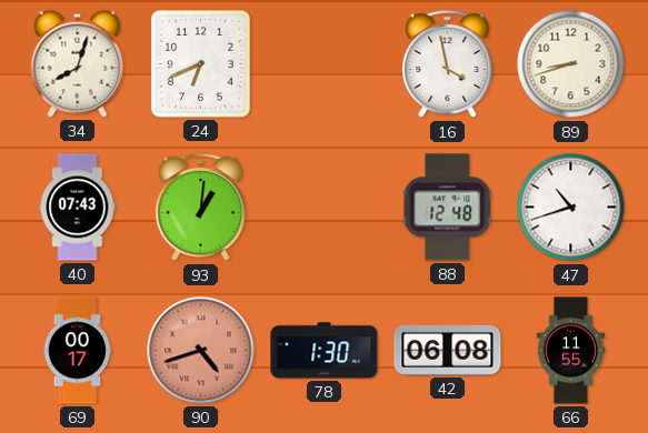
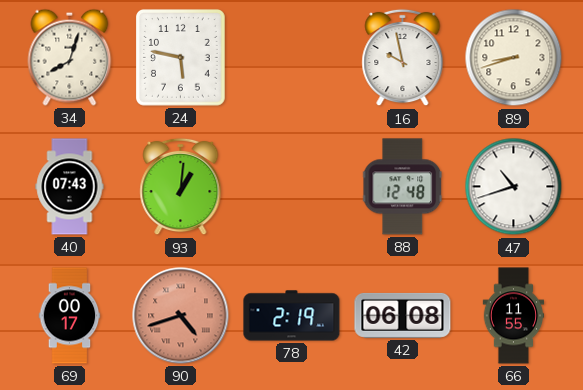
24: 6:41 -> 5:47 (181, 58)
16: 3:58 -> 9:58 (403, 58)
78: 1:30 -> 2:19 (292, 316)
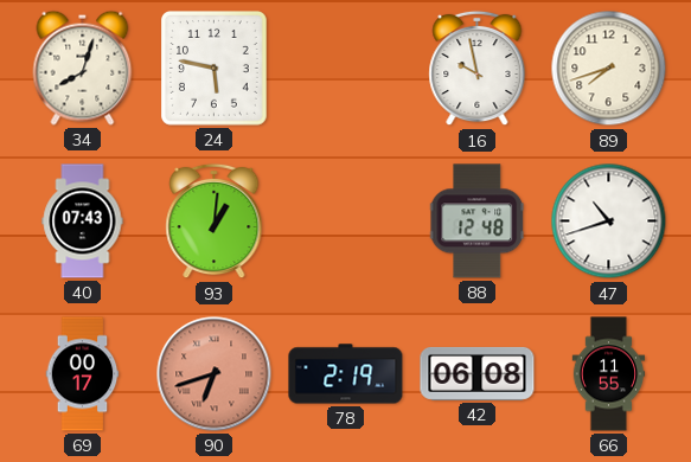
89: 8:42 -> 7:42 (609, 69)
90: 4:42 -> 6:42 (215, 374)
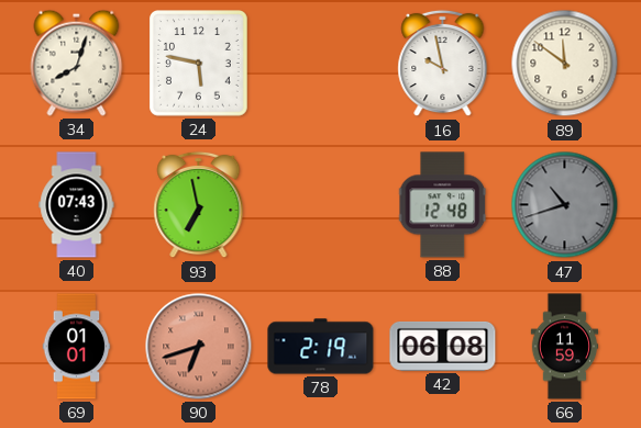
89: 7:42 -> 11:51 (565, 64)
93: 1:01 -> 6:58 (199, 205)
47 dial: white -> grey (565, 205)
69: 00:17 -> 01:01 (77, 347)
66: 11:55 -> 11:59 (565, 347)
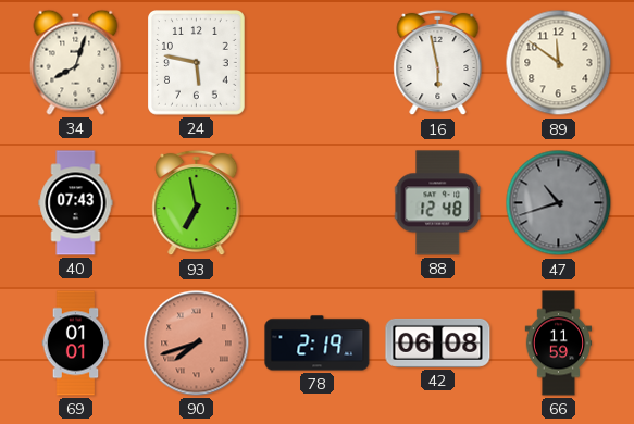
16: 9:58 -> 5:58 (438, 63)
90: 6:42 -> 7:42 (197, 344)
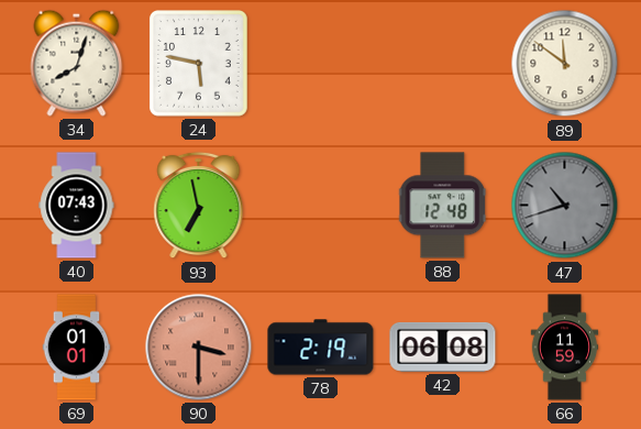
16: 5:58 -> none (438, 63)
90: 7:42 -> 3:30 (199, 348)
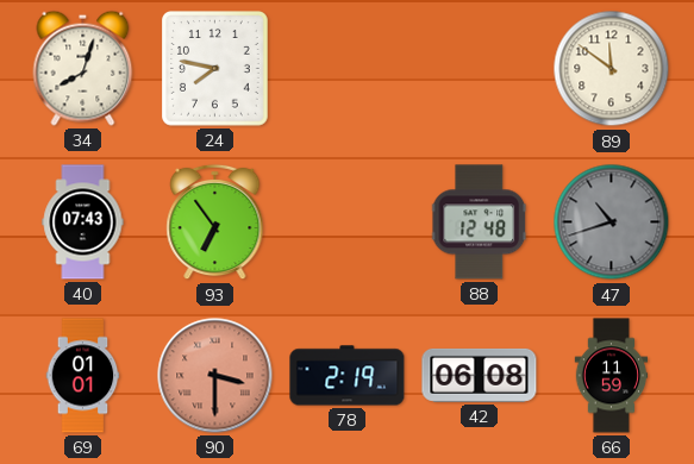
24: 5:47 -> 7:47 (215, 69)
93: 6:58 -> 6:54 (215, 222)
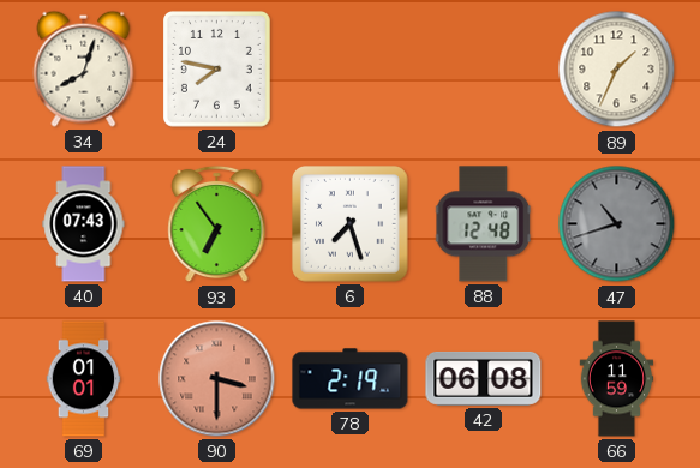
89: 11:51 -> 1:34 (617, 70)
6: none -> 7:27 (351, 224)
